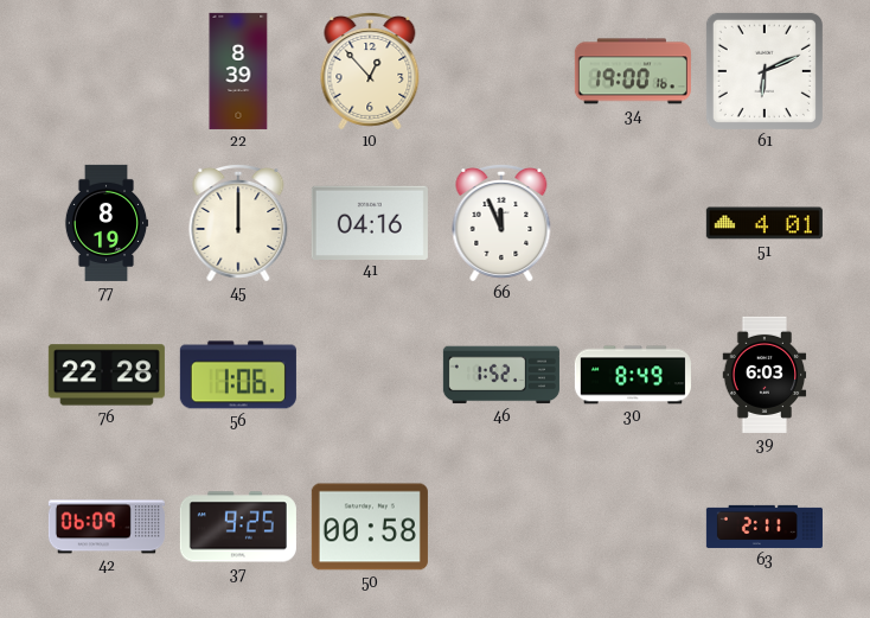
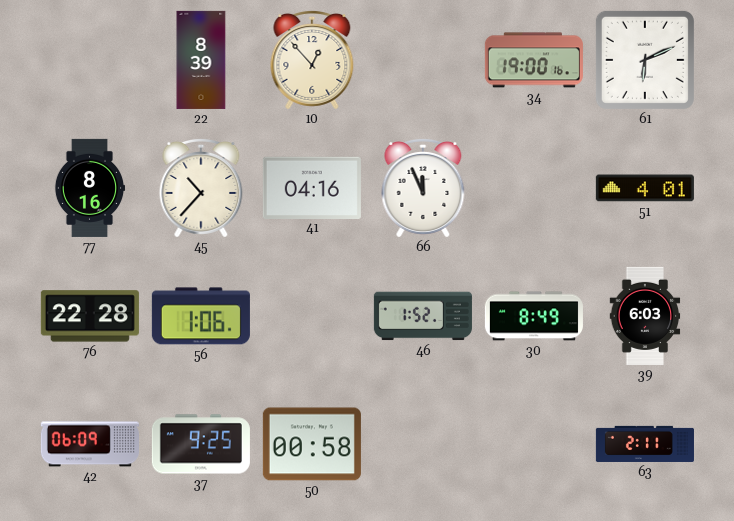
77: 8:19 -> 8:16 (90, 188)
45: 12:00 -> 10:37 (201, 188)
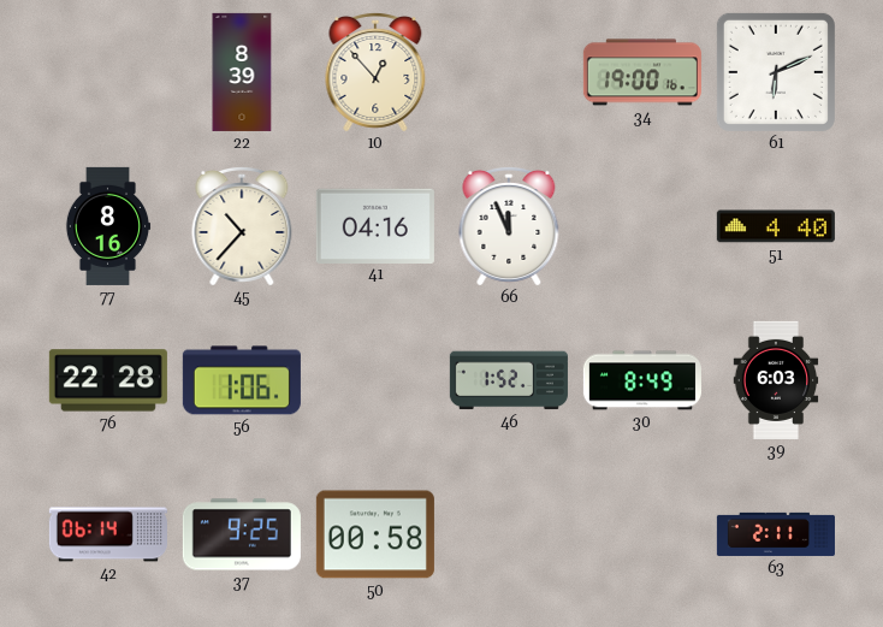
51: 4:01 -> 4:40 (776, 226)
42: 06:09 -> 06:14 (108, 534)
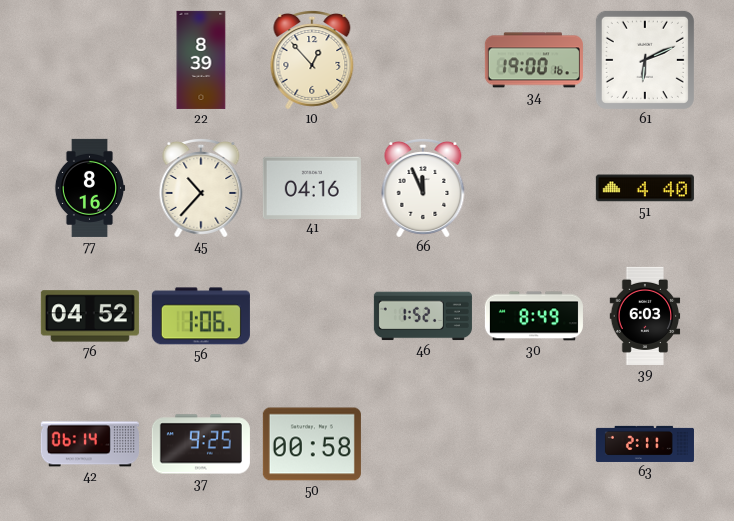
76: 22:28 -> 04:52 (90, 316)
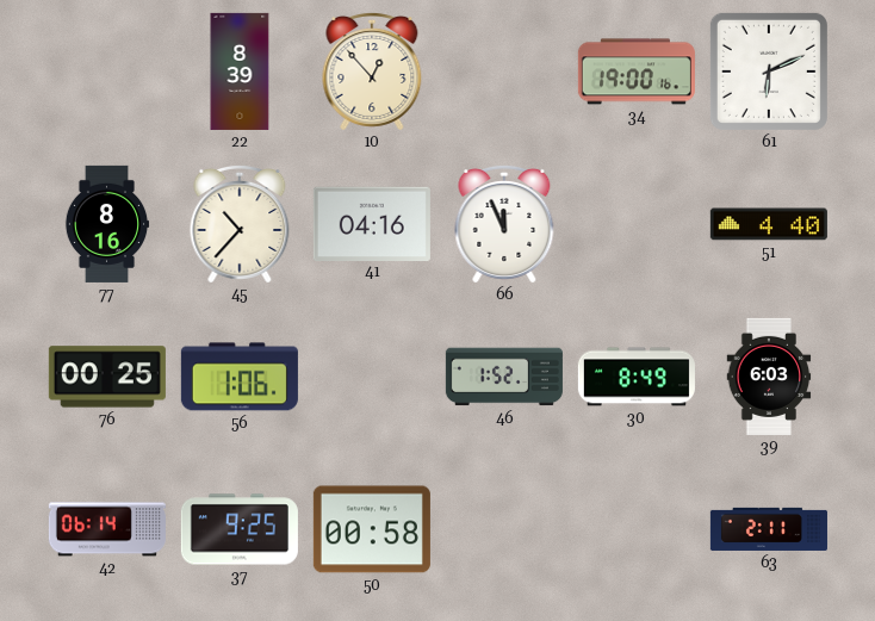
76: 04:52 -> 00:25 (107, 377)
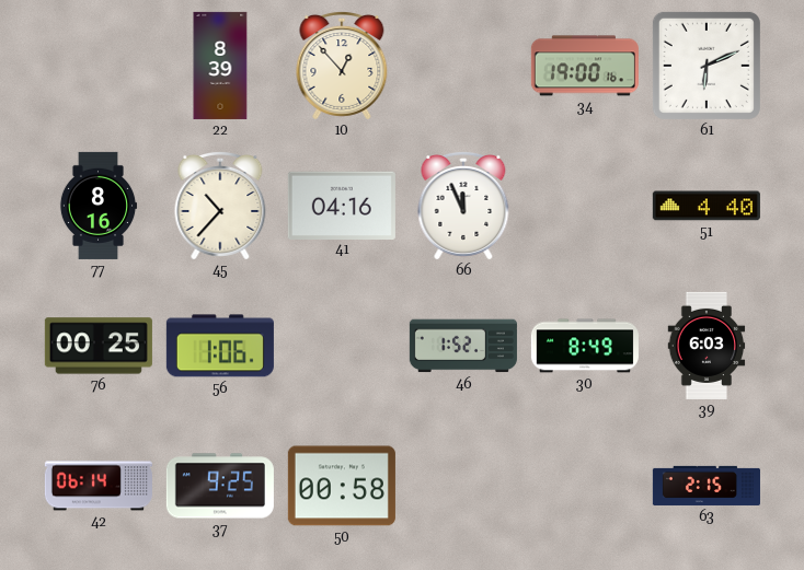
63: 2:11 -> 2:15 (707, 486)
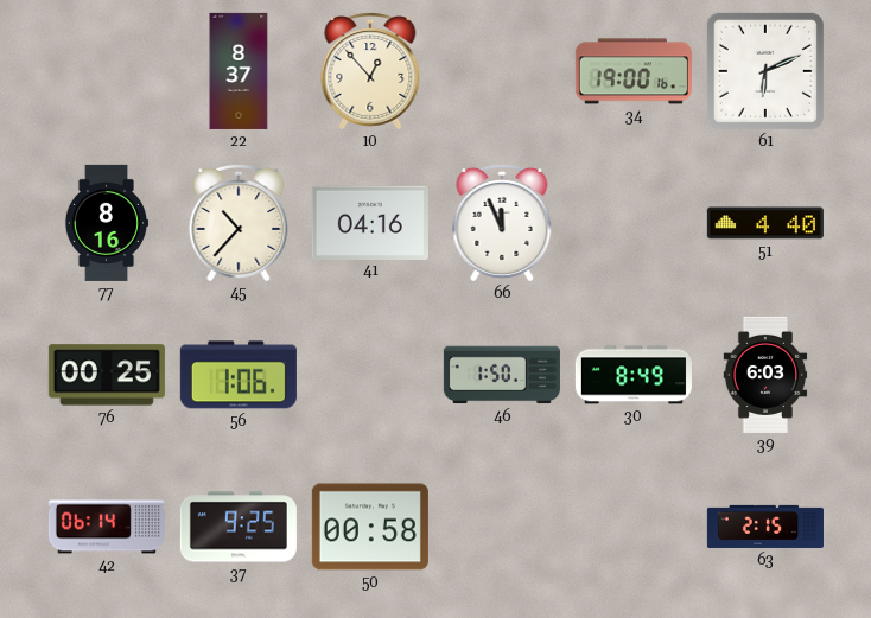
22: 8:39 -> 8:37 (239, 71)
46: 1:52 -> 1:50 (502, 375)
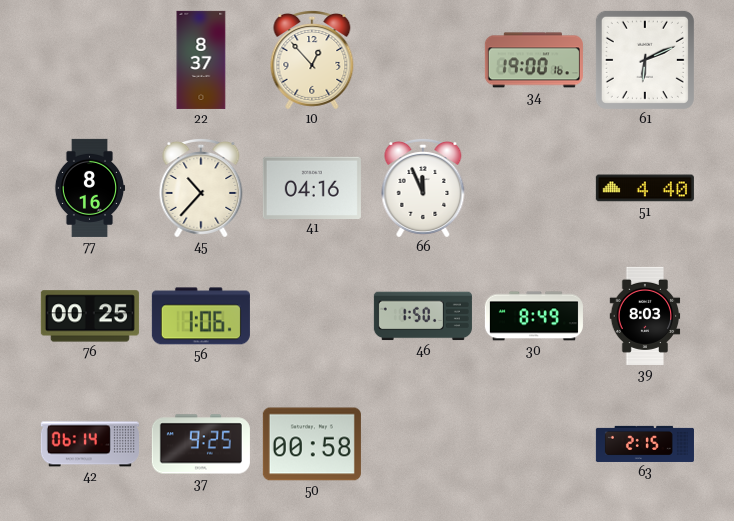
39: 6:03 -> 8:03 (645, 316)
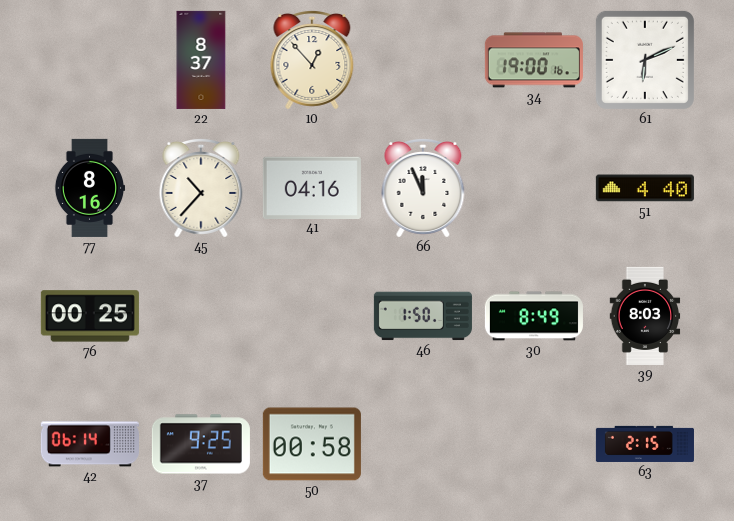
56: 1:06 -> none (201, 316)
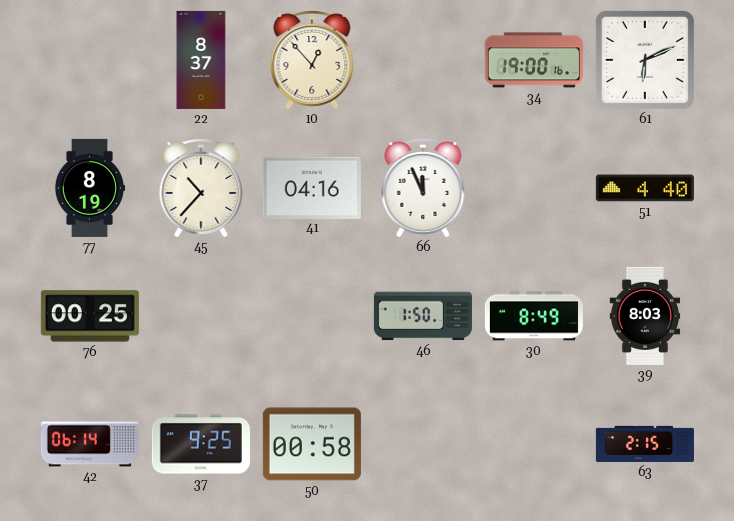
77: 8:16 -> 8:19 (90, 188)
